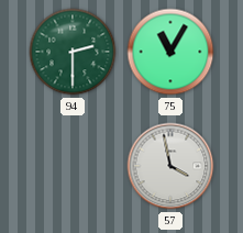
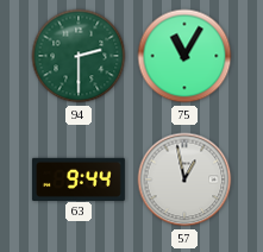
63: none -> 9:44 (79, 178)
57: 3:58 -> 12:58 (184, 179)
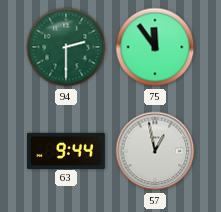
75: 11:05 -> 11:54 (155, 47)
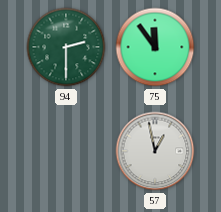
63: 9:44 -> none (66, 150)
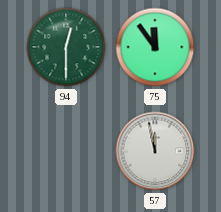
94: 2:30 -> 12:30 (66, 47)
57: 12:58 -> 11:58 (155, 151)
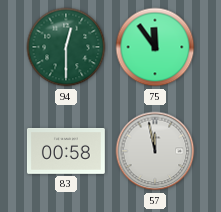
83: none -> 00:58 (66, 151)
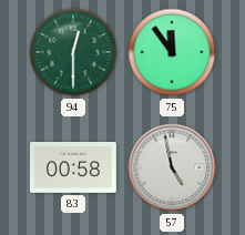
57: 11:58 -> 4:58 (172, 167)
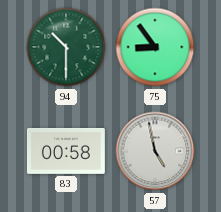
94: 12:30 -> 10:30 (66, 47)
75: 11:54 -> 8:54 (155, 47)
